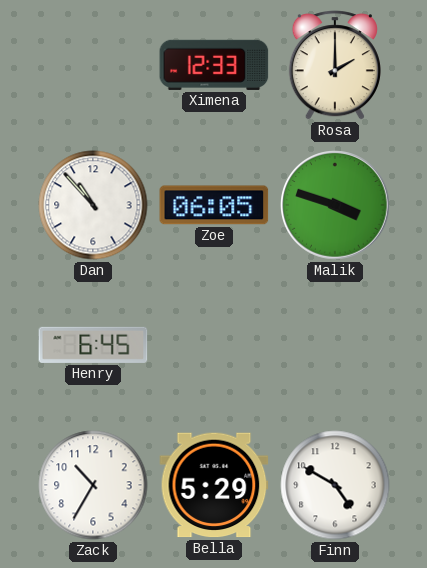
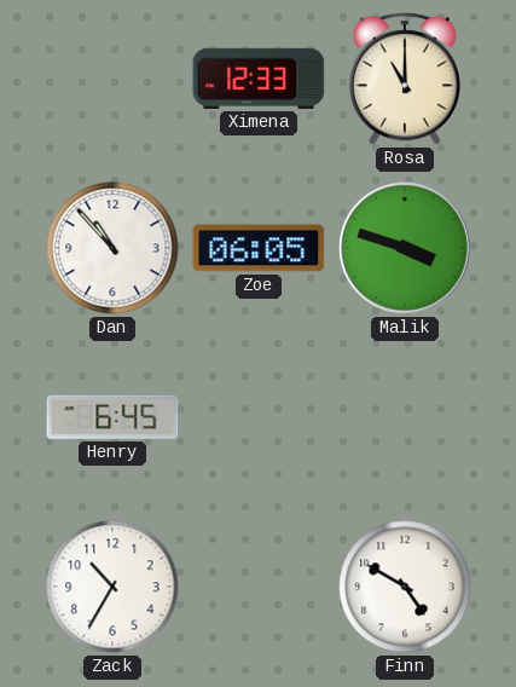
Rosa: 2:00 -> 11:00 (405, 79)
Bella: 5:29 -> none (214, 485)
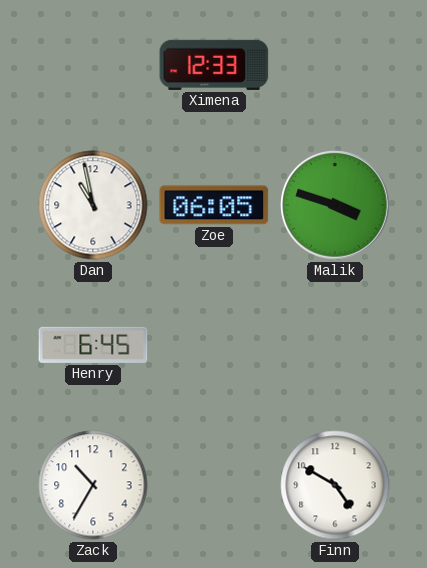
Rosa: 11:00 -> none (405, 79)
Dan: 10:53 -> 10:58 (93, 205)
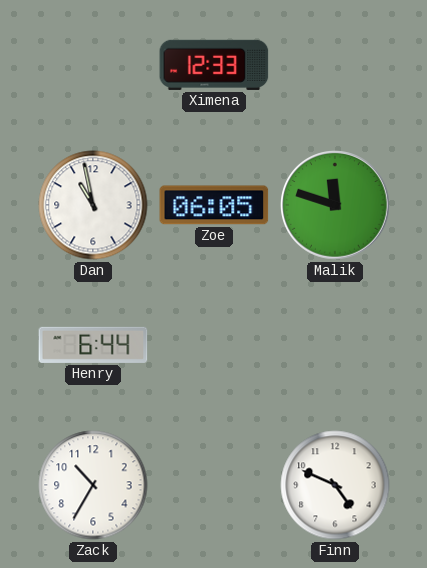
Malik: 3:48 -> 11:48 (336, 206)
Henry: 6:45 -> 6:44 (93, 345)
Finn: 4:50 -> 4:49 (335, 485)
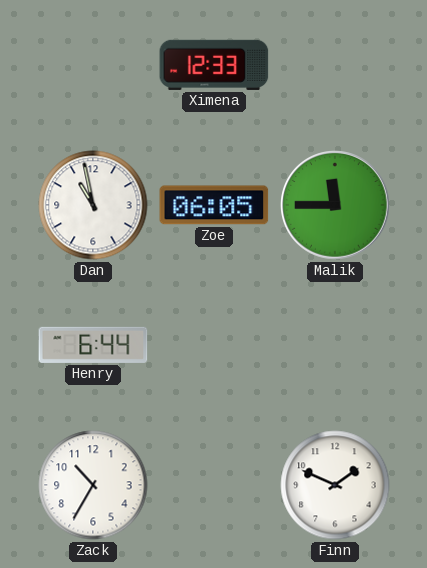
Malik: 11:48 -> 11:45 (336, 206)
Finn: 4:49 -> 1:49 (335, 485)
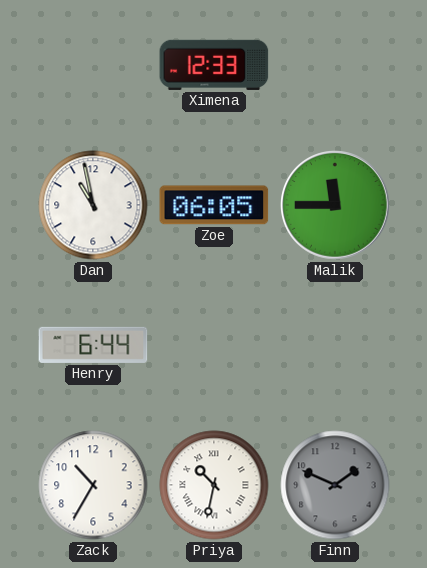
Priya: none -> 10:32 (214, 485)
Finn dial: white -> grey (335, 485)
